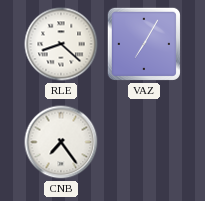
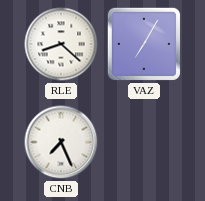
CNB: 7:24 -> 7:26 (61, 142)
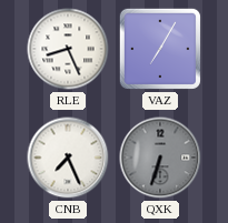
RLE: 8:22 -> 8:26 (68, 49)
QXK: none -> 6:33 (160, 158)
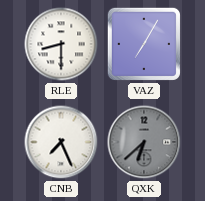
RLE: 8:26 -> 8:30 (61, 44)
QXK: 6:33 -> 6:38 (144, 142)
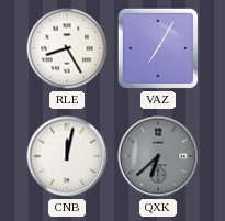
RLE: 8:30 -> 8:25 (67, 48)
CNB: 7:26 -> 12:02 (67, 156)
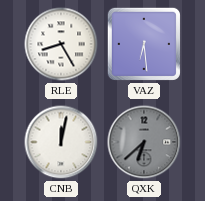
VAZ: 7:05 -> 6:29 (144, 44)
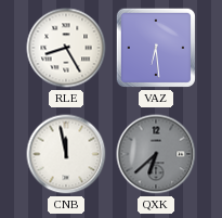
CNB: 12:02 -> 11:58 (66, 154)
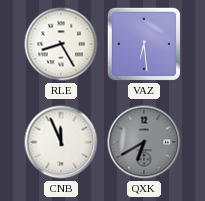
CNB: 11:58 -> 11:56 (61, 142)
QXK: 6:38 -> 6:40 (144, 142)
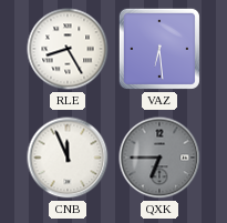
QXK: 6:40 -> 6:45 (159, 158)
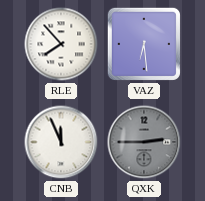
RLE: 8:25 -> 7:53 (61, 44)
QXK: 6:45 -> 2:45 (144, 142)
